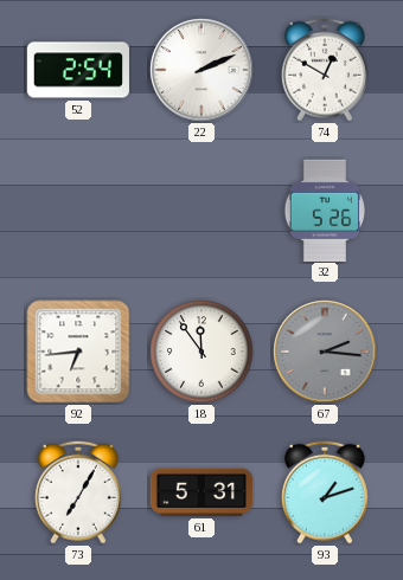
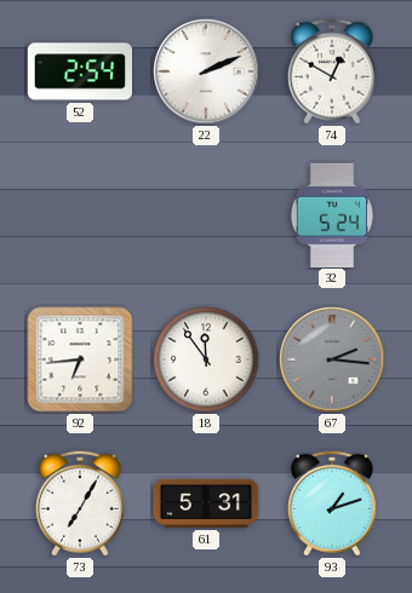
32: 5:26 -> 5:24 (332, 214)
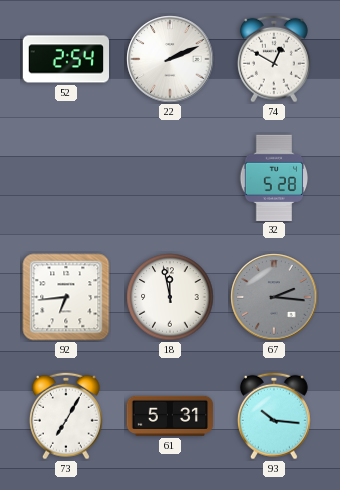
32: 5:24 -> 5:28 (274, 177)
18: 11:54 -> 11:58 (170, 297)
93: 1:12 -> 10:16 (274, 416)
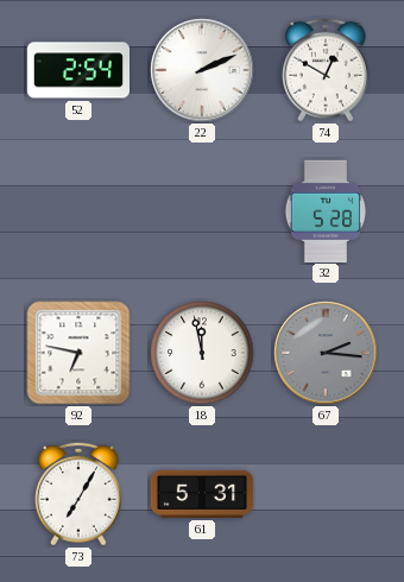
92: 6:44 -> 6:47 (78, 353)
93: 10:16 -> none (274, 416)
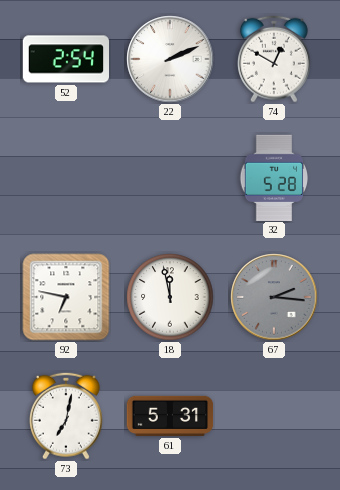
73: 7:05 -> 7:02 (66, 416)
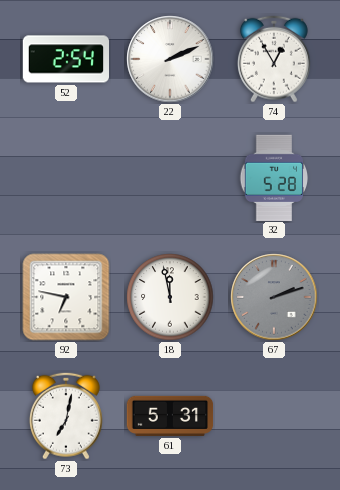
74: 12:50 -> 12:55 (274, 59)
67: 2:16 -> 2:12 (274, 297)
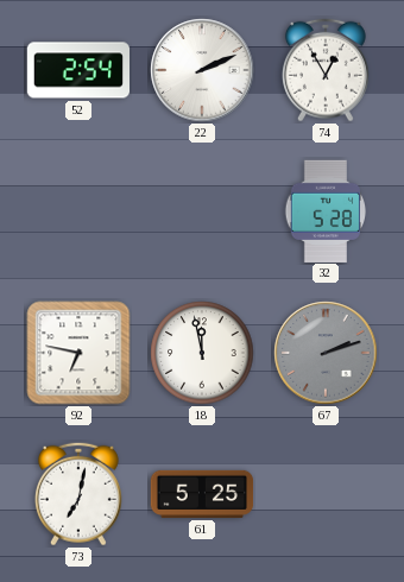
61: 5:31 -> 5:25 (202, 494)
